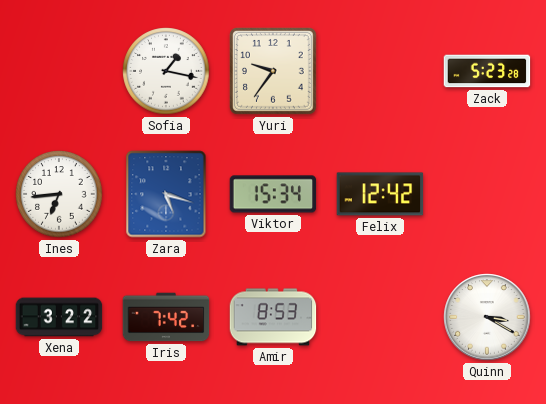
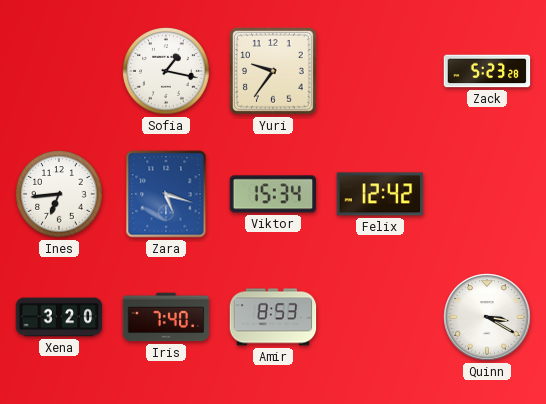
Xena: 3:22 -> 3:20 (59, 317)
Iris: 7:42 -> 7:40 (166, 317)
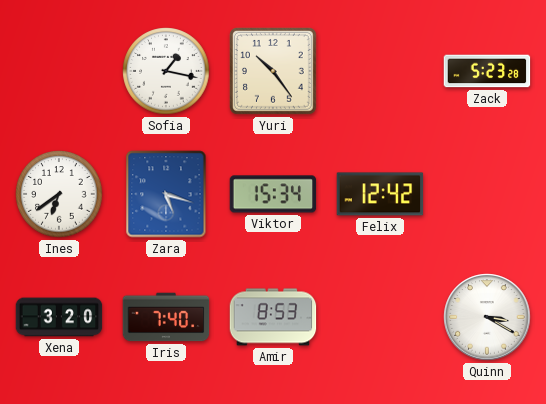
Yuri: 9:36 -> 10:24 (274, 72)
Ines: 6:44 -> 6:39 (59, 194)
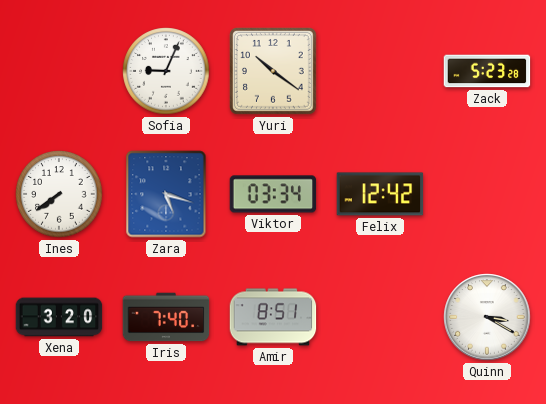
Sofia: 1:17 -> 9:04 (166, 71)
Yuri: 10:24 -> 10:21 (274, 72)
Ines: 6:39 -> 7:39 (59, 194)
Viktor: 15:34 -> 03:34 (273, 194)
Amir: 8:53 -> 8:51 (273, 317)
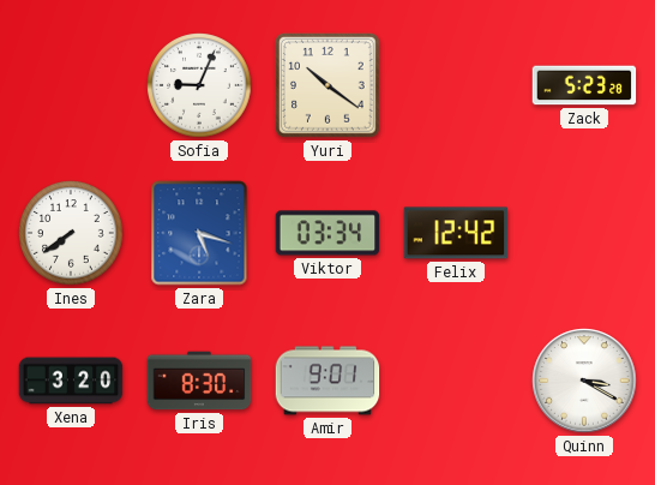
Iris: 7:40 -> 8:30 (199, 381)
Amir: 8:51 -> 9:01 (327, 381)
